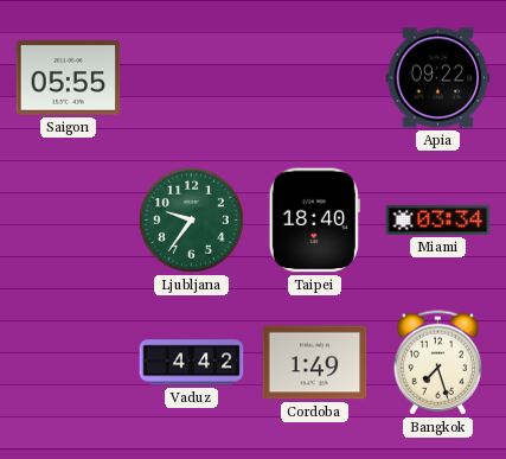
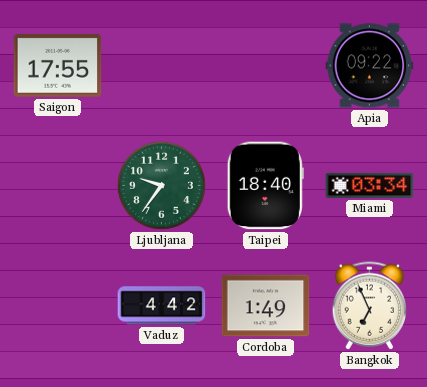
Saigon: 05:55 -> 17:55 (58, 66)
Bangkok: 7:27 -> 6:56 (370, 306)
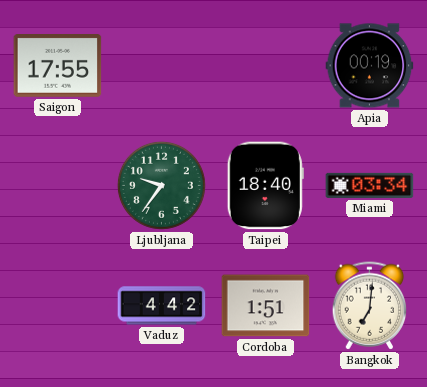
Apia: 09:22 -> 00:19 (370, 66)
Cordoba: 1:49 -> 1:51 (266, 306)
Bangkok: 6:56 -> 7:01 (370, 306)
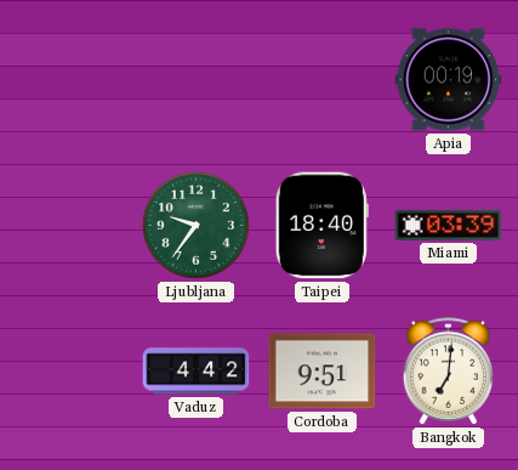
Saigon: 17:55 -> none (58, 66)
Miami: 03:34 -> 03:39 (449, 225)
Cordoba: 1:51 -> 9:51 (323, 372)
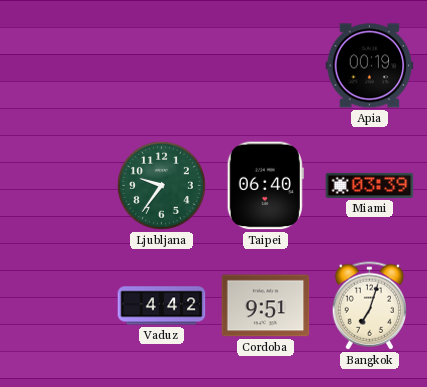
Taipei: 18:40 -> 06:40 (265, 186)
Bangkok: 7:01 -> 7:03 (370, 306)
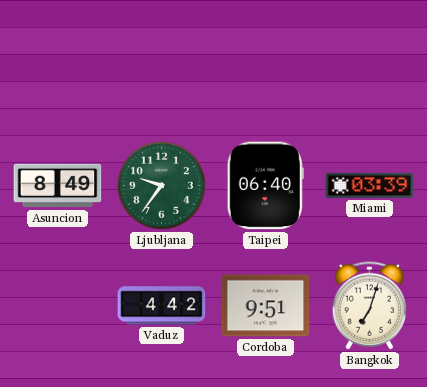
Apia: 00:19 -> none (370, 66)
Asuncion: none -> 8:49 (58, 186)
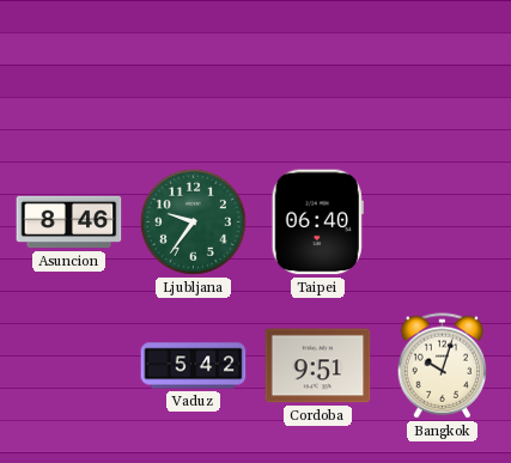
Asuncion: 8:49 -> 8:46 (69, 223)
Miami: 03:39 -> none (370, 185)
Vaduz: 4:42 -> 5:42 (194, 366)
Bangkok: 7:03 -> 10:03 (443, 366)
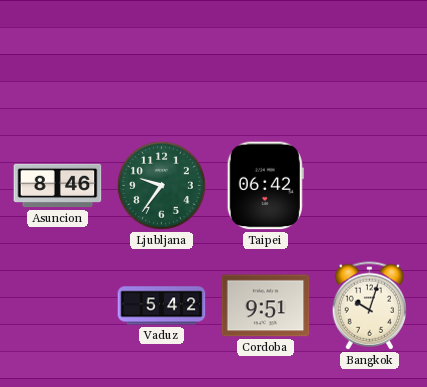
Taipei: 06:40 -> 06:42 (265, 186)
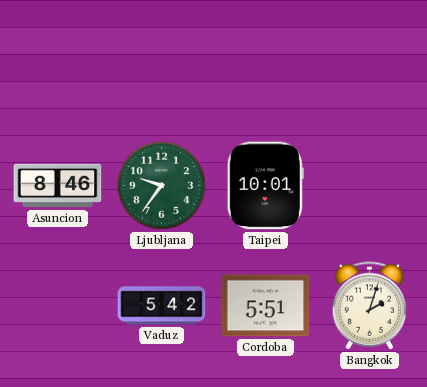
Taipei: 06:42 -> 10:01 (265, 186)
Cordoba: 9:51 -> 5:51 (266, 306)
Bangkok: 10:03 -> 2:03 (370, 306)
